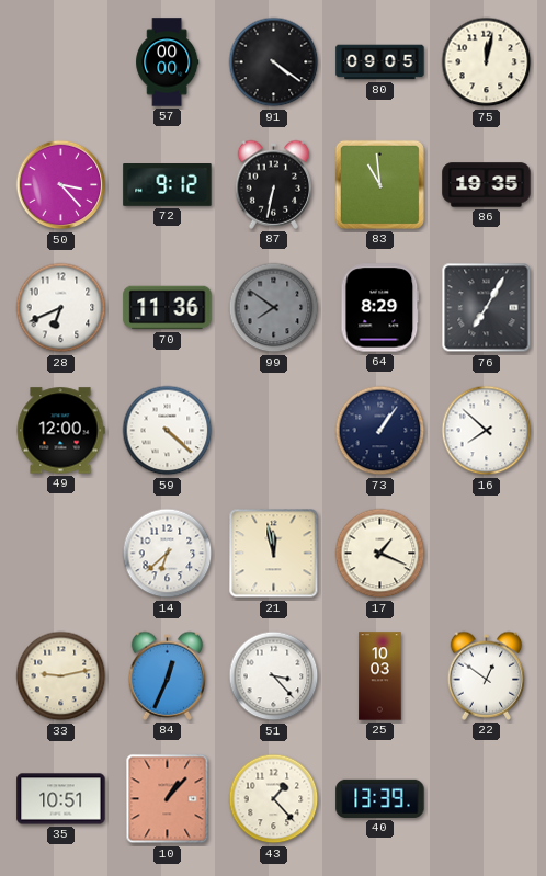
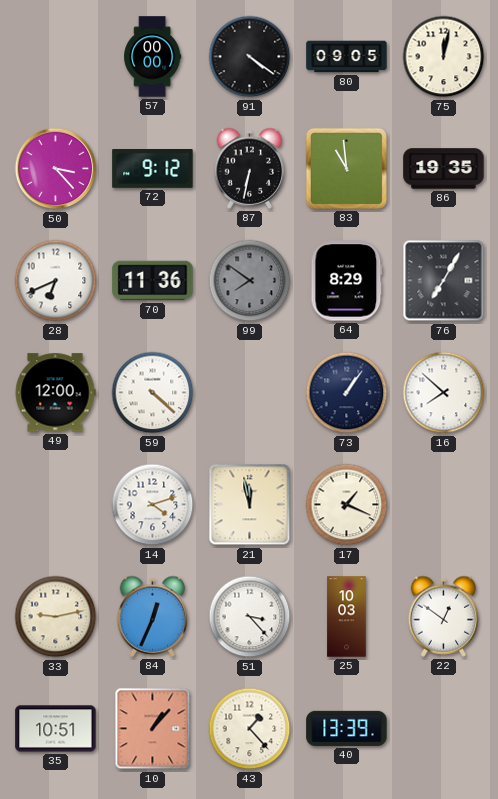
14: 6:38 -> 4:12 (153, 505)
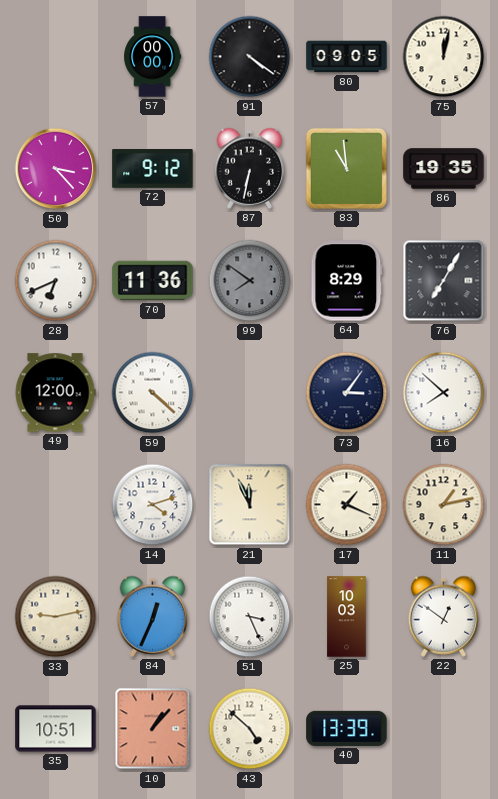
73: 1:06 -> 3:06 (347, 393)
21: 11:58 -> 11:56 (250, 505)
11: none -> 1:13 (444, 505)
51: 3:23 -> 3:26 (250, 617)
43: 1:23 -> 4:52 (250, 729)
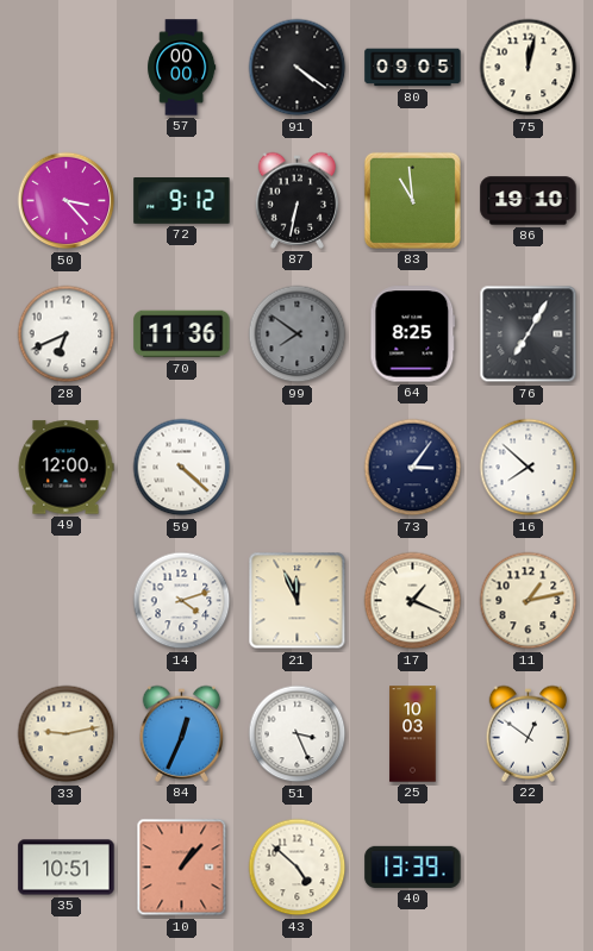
86: 19:35 -> 19:10 (529, 201)
64: 8:29 -> 8:25 (413, 334)
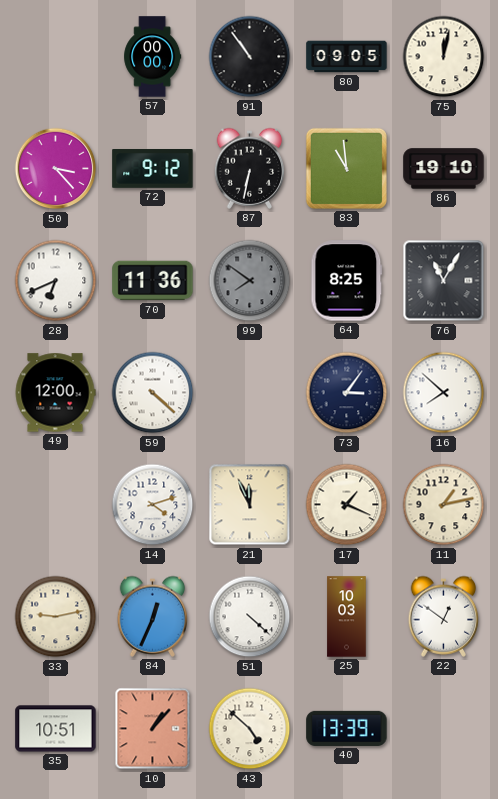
91: 4:21 -> 10:54 (250, 57)
76: 7:05 -> 11:05 (444, 281)
51: 3:26 -> 4:22 (250, 617)
